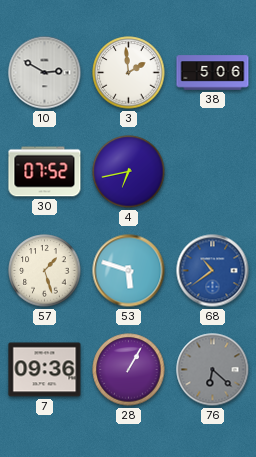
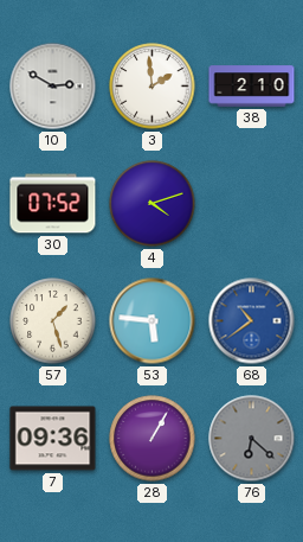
38: 5:06 -> 2:10 (252, 87)
4: 6:43 -> 4:12 (153, 204)
53: 5:48 -> 5:46 (153, 321)
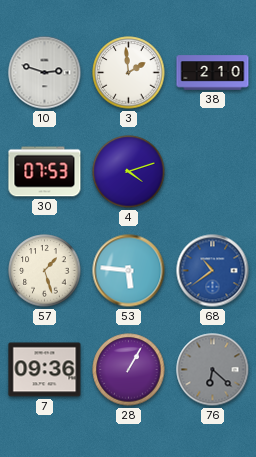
10: 2:50 -> 2:48 (45, 73)
30: 07:52 -> 07:53 (45, 172)
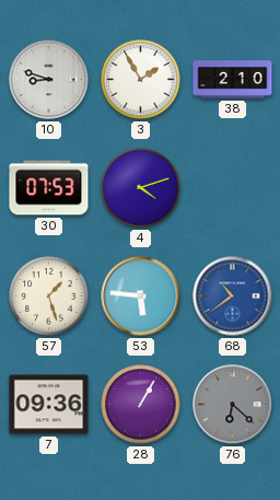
10: 2:48 -> 8:48 (49, 80)
3: 1:59 -> 1:55 (141, 80)
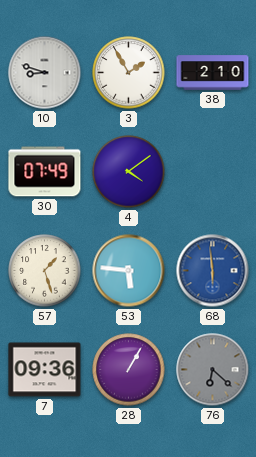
30: 07:53 -> 07:49 (45, 172)
4: 4:12 -> 4:09 (129, 172)
68: 10:39 -> 5:59 (213, 271)
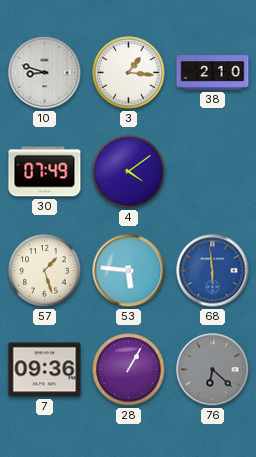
3: 1:55 -> 1:16 (129, 73)
